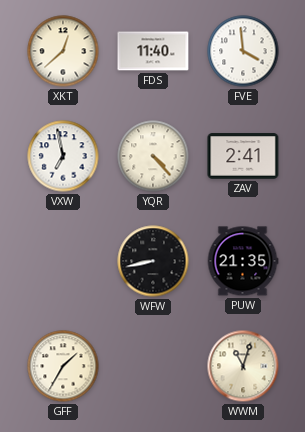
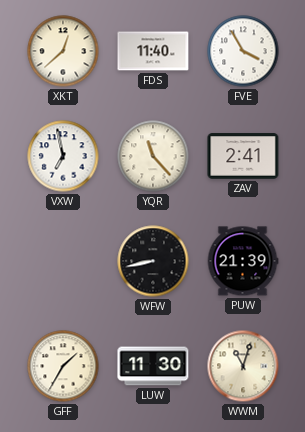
FVE: 3:59 -> 3:55 (243, 51)
YQR: 4:23 -> 11:23 (153, 156)
PUW: 21:35 -> 21:39 (243, 261)
LUW: none -> 11:30 (153, 366)
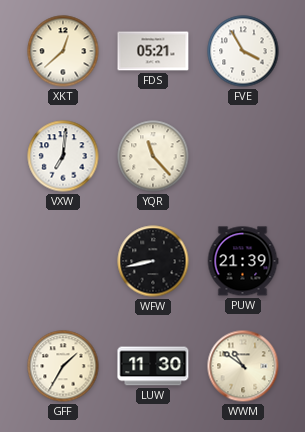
FDS: 11:40 -> 05:21 (153, 51)
VXW: 6:58 -> 7:01 (63, 156)
ZAV: 2:41 -> none (243, 156)
WWM: 11:03 -> 10:51 (243, 366)
